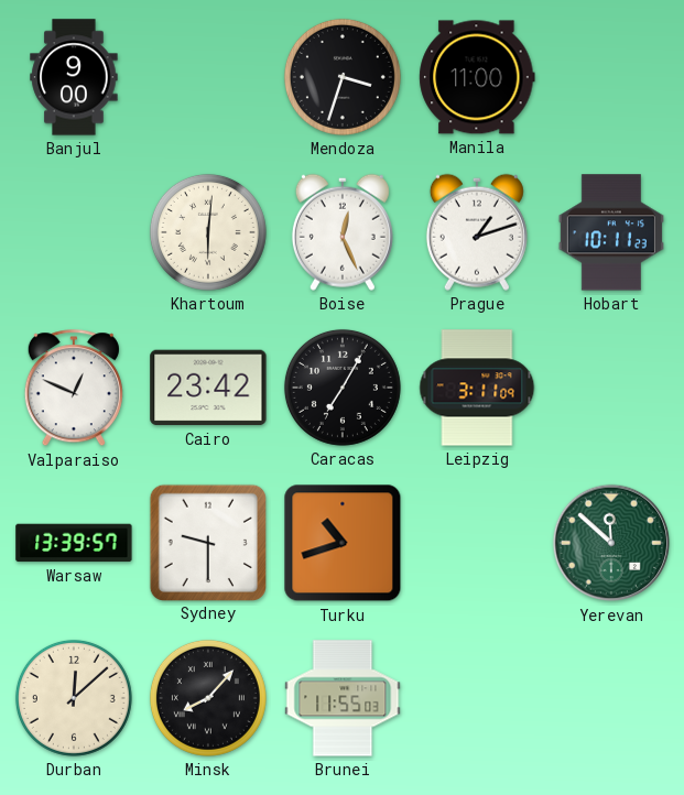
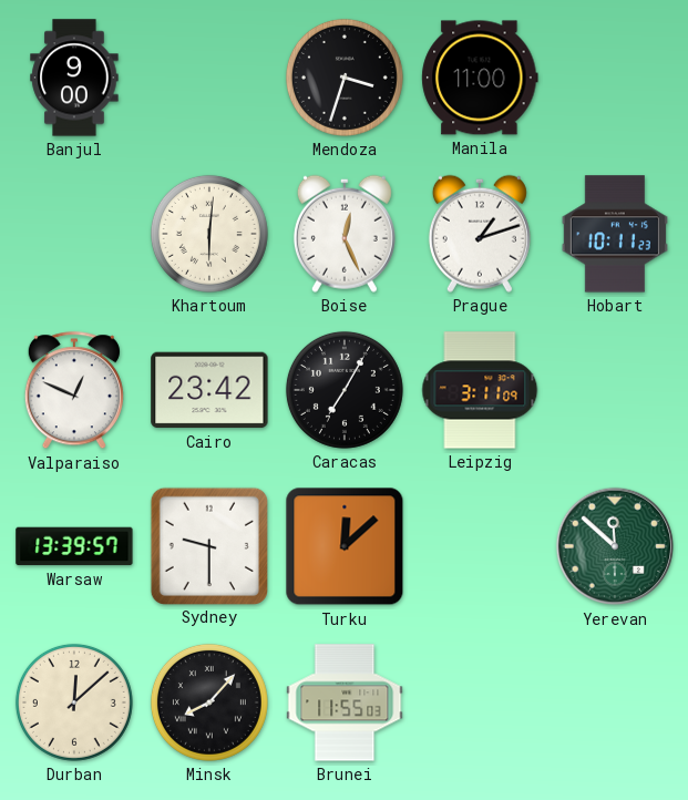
Turku: 10:42 -> 12:08 (345, 546)
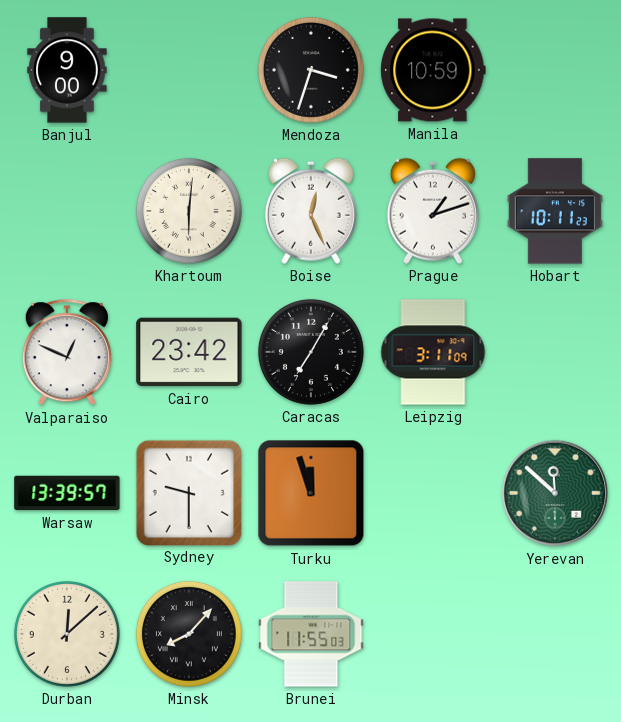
Manila: 11:00 -> 10:59 (433, 70)
Turku: 12:08 -> 11:57 (311, 493)
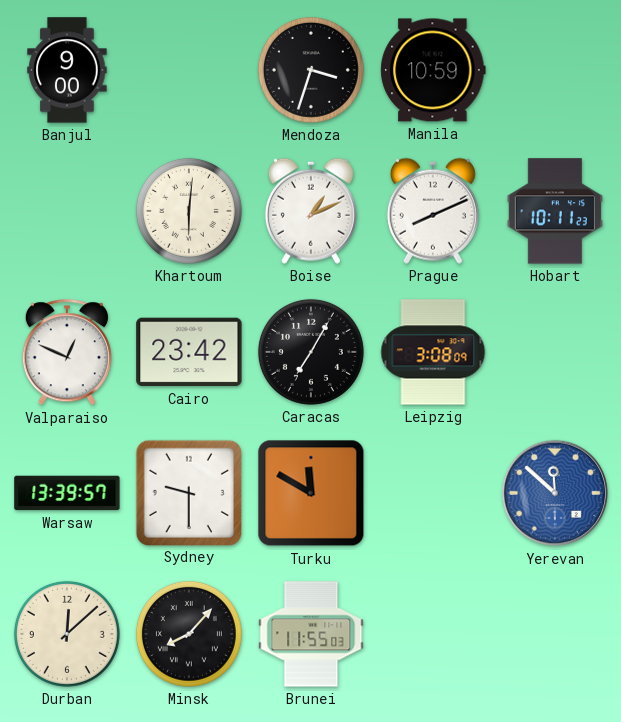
Boise: 12:26 -> 1:11 (311, 211)
Prague: 1:12 -> 8:11 (433, 211)
Leipzig: 3:11 -> 3:08 (433, 352)
Turku: 11:57 -> 11:50 (311, 493)
Yerevan dial: green -> blue (555, 493)
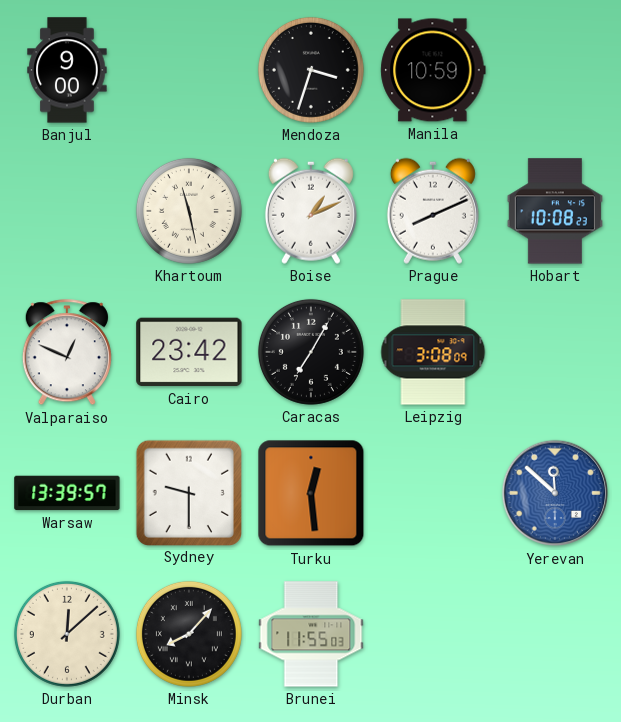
Khartoum: 6:01 -> 11:28 (189, 211)
Hobart: 10:11 -> 10:08 (555, 211)
Turku: 11:50 -> 12:29 (311, 493)
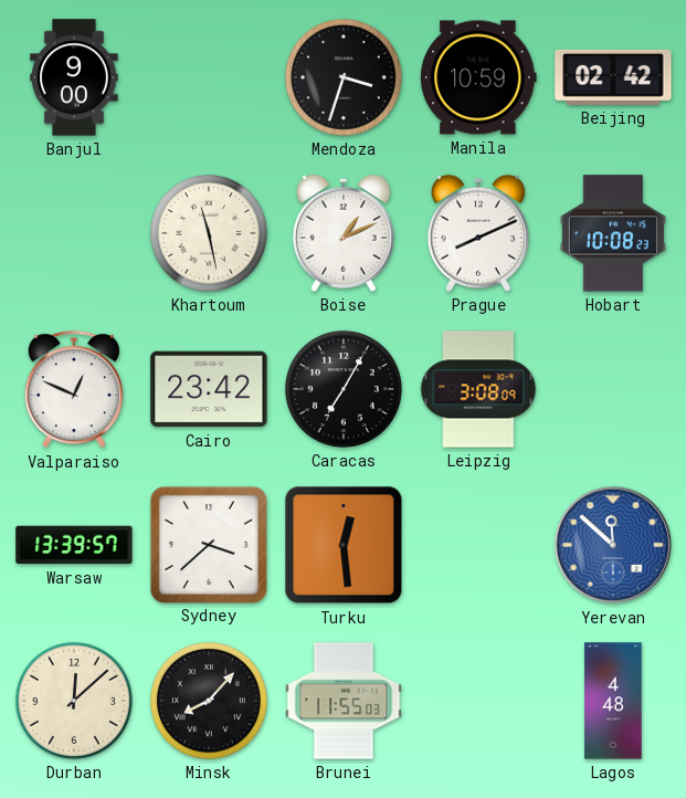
Beijing: none -> 02:42 (613, 77)
Sydney: 9:30 -> 3:38 (208, 544)
Lagos: none -> 4:48 (613, 701)
